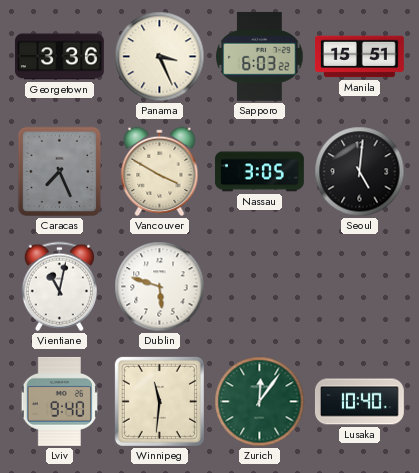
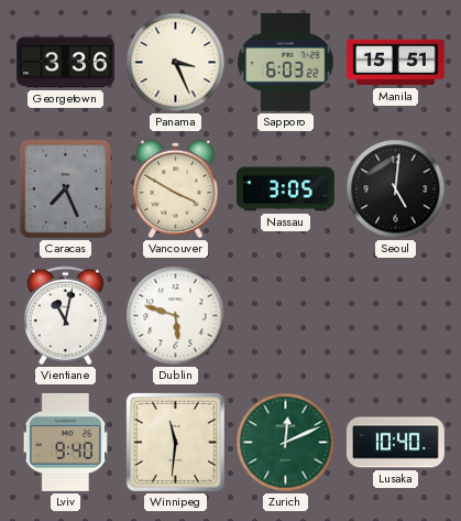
Zurich: 12:06 -> 12:11 (286, 443)
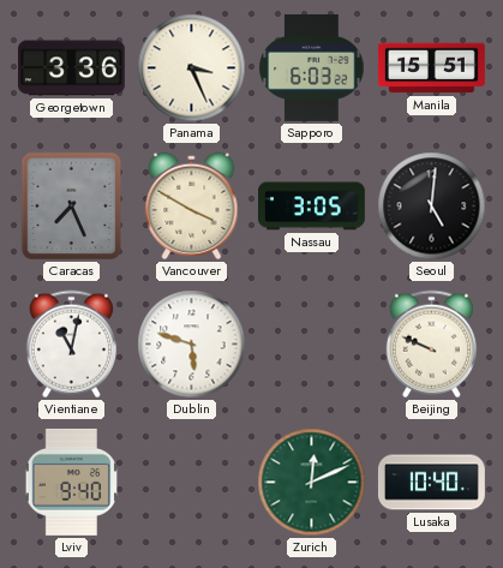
Beijing: none -> 9:49 (431, 345)
Winnipeg: 11:31 -> none (175, 442)
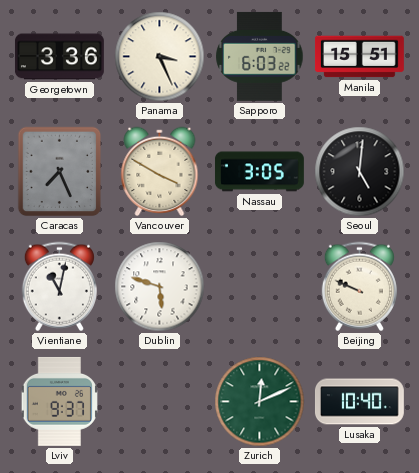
Lviv: 9:40 -> 9:37 (59, 401)
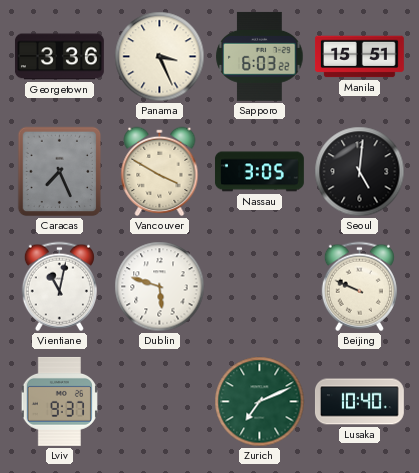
Zurich: 12:11 -> 7:11 (260, 402)
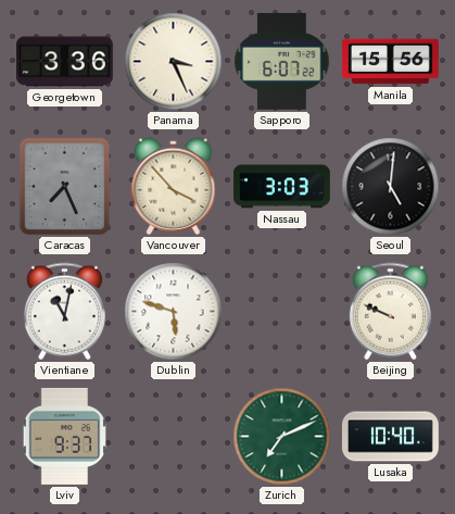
Sapporo: 6:03 -> 6:07 (282, 61)
Manila: 15:51 -> 15:56 (390, 62)
Vancouver: 3:50 -> 3:53 (174, 187)
Nassau: 3:05 -> 3:03 (281, 187)
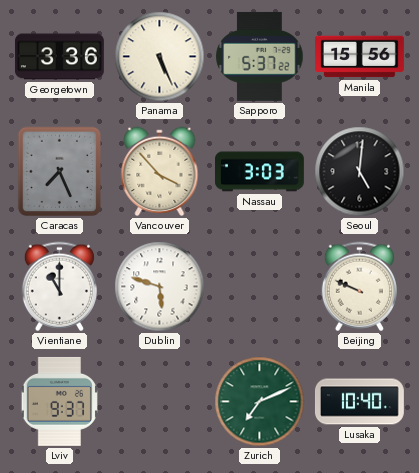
Panama: 3:26 -> 5:26 (160, 57)
Sapporo: 6:07 -> 5:37 (260, 56)
Vientiane: 11:02 -> 11:00 (59, 287)
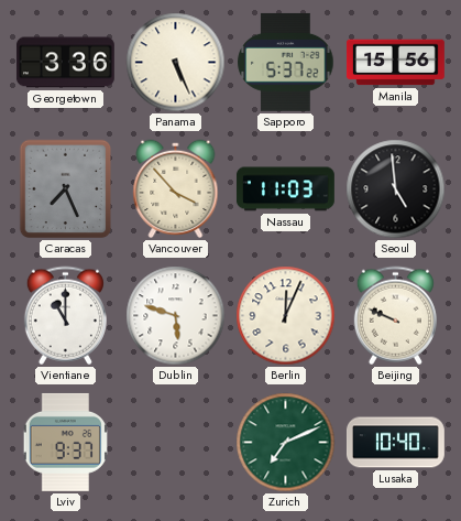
Nassau: 3:03 -> 11:03 (285, 189)
Seoul: 5:01 -> 4:59 (396, 189)
Berlin: none -> 12:04 (286, 316)
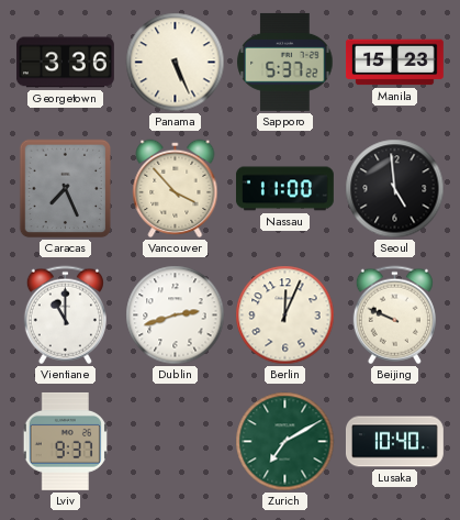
Manila: 15:56 -> 15:23 (394, 63)
Nassau: 11:03 -> 11:00 (284, 189)
Dublin: 5:48 -> 2:42 (176, 316)
Zurich: 7:11 -> 7:10 (285, 442)
